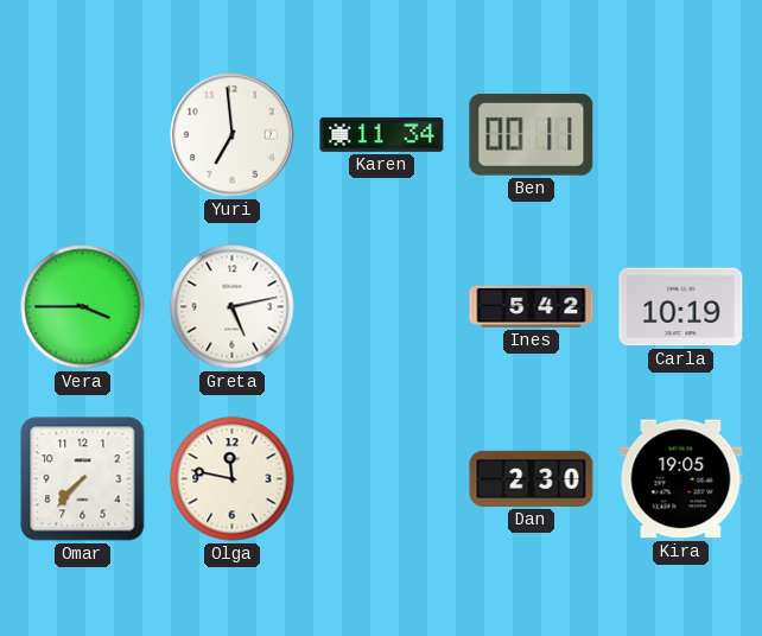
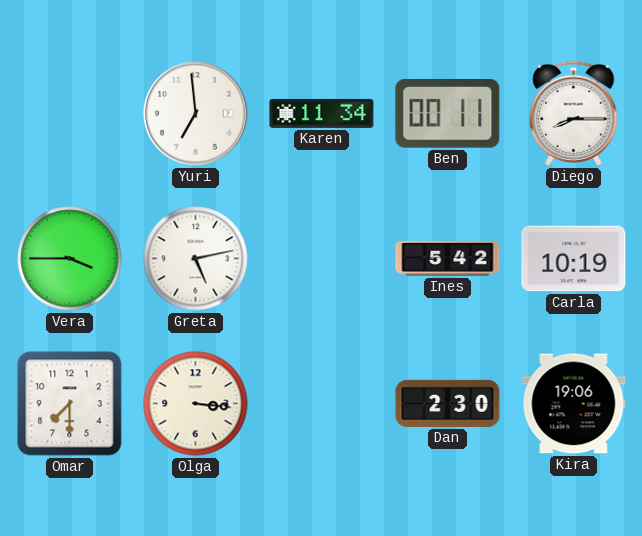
Diego: none -> 8:15 (574, 113)
Omar: 7:37 -> 7:30 (70, 404)
Olga: 11:47 -> 3:16 (196, 404)
Kira: 19:05 -> 19:06 (574, 404)
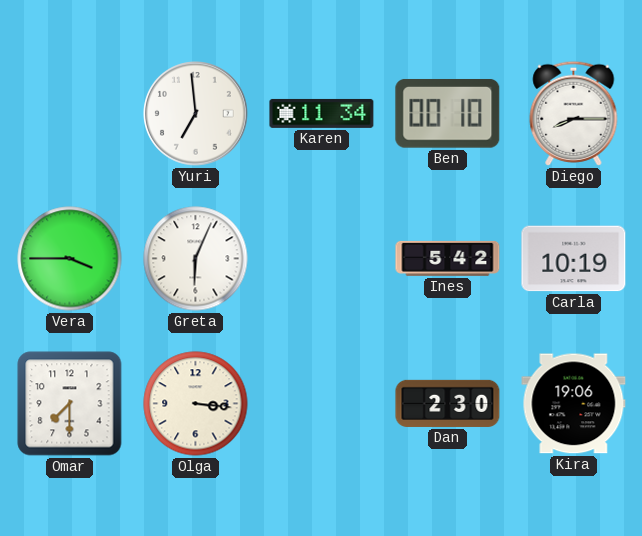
Ben: 00:11 -> 00:10 (448, 114)
Greta: 5:13 -> 6:04 (196, 259)
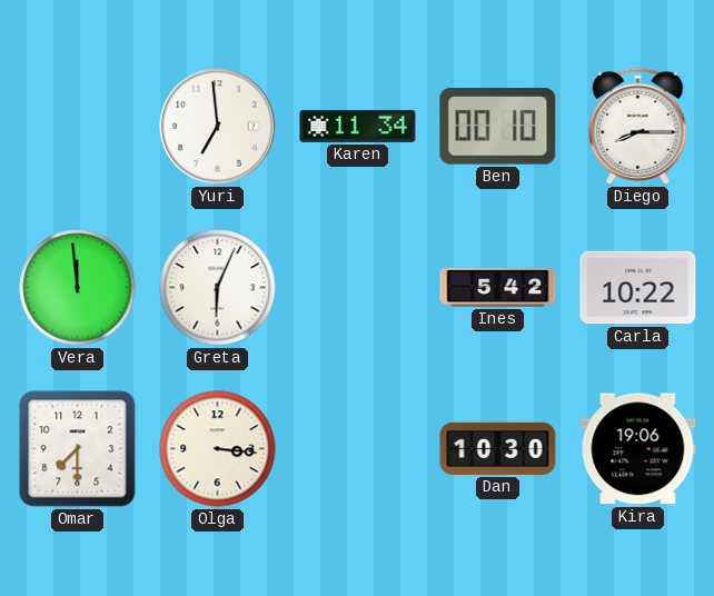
Vera: 3:45 -> 11:59 (78, 288)
Carla: 10:19 -> 10:22 (638, 288)
Dan: 2:30 -> 10:30 (498, 448)
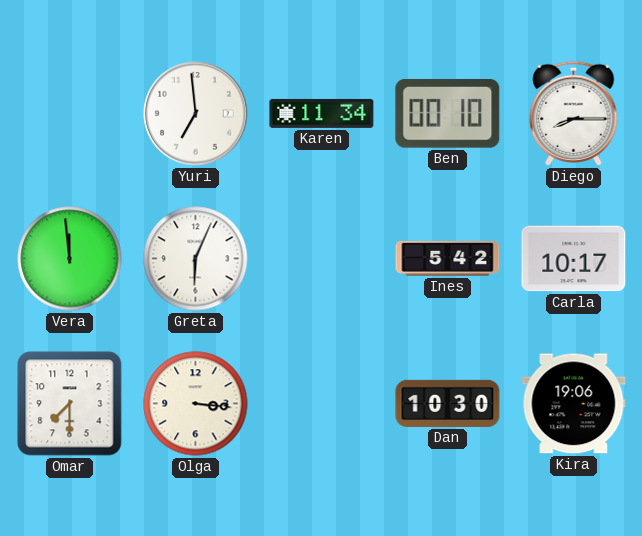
Carla: 10:22 -> 10:17 (574, 259)
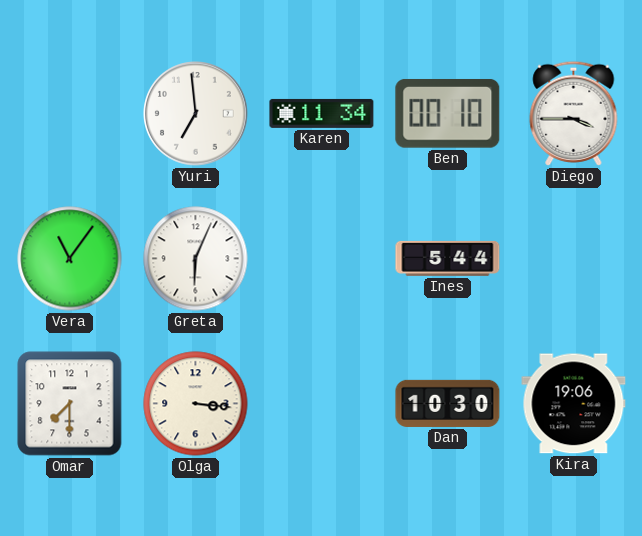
Diego: 8:15 -> 3:45 (574, 113)
Vera: 11:59 -> 11:06 (70, 259)
Ines: 5:42 -> 5:44 (448, 258)
Carla: 10:17 -> none (574, 259)
